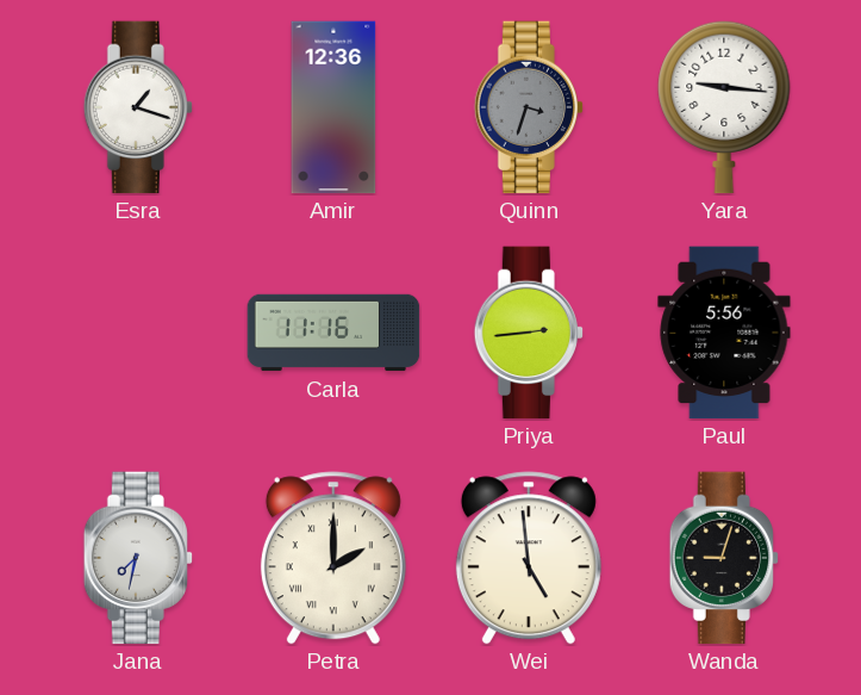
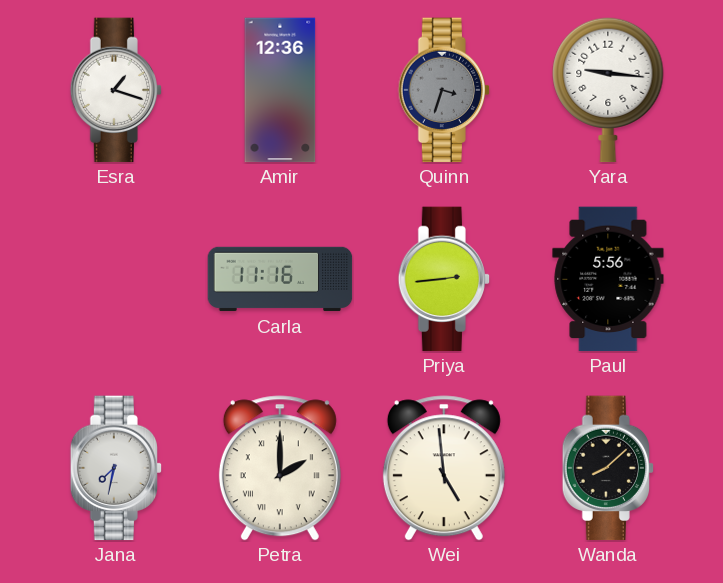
Wanda: 9:03 -> 8:08 (608, 468)
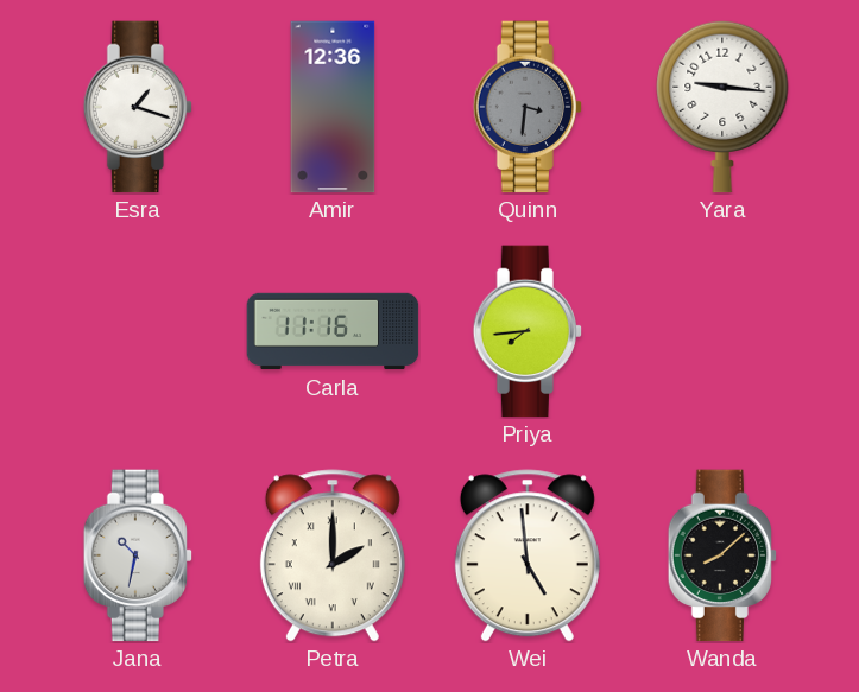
Quinn: 3:33 -> 3:31 (528, 107)
Priya: 2:44 -> 7:44 (528, 331)
Paul: 5:56 -> none (608, 279)
Jana: 7:32 -> 10:32 (138, 555)
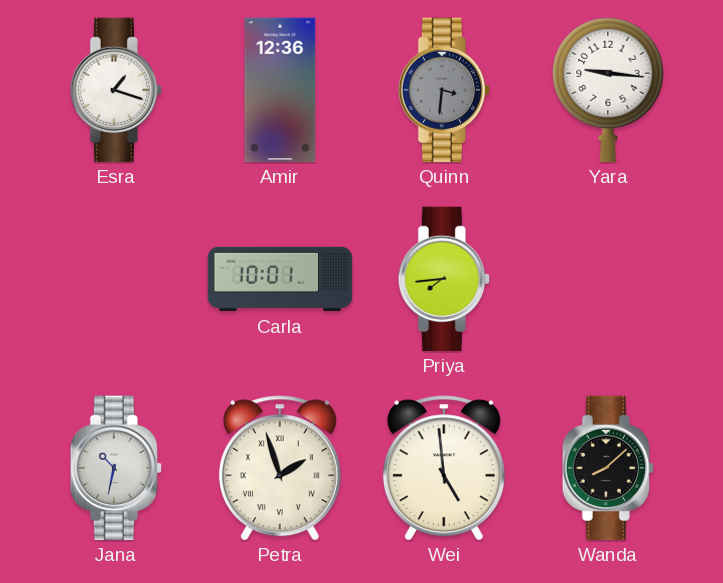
Carla: 11:16 -> 10:01 (280, 279)
Petra: 2:00 -> 1:57 (280, 468)
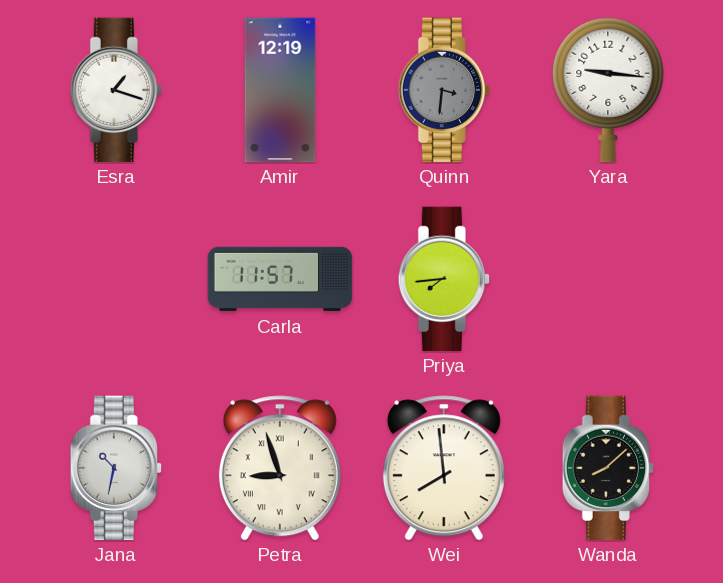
Amir: 12:36 -> 12:19 (280, 90)
Carla: 10:01 -> 11:57 (280, 279)
Petra: 1:57 -> 8:57 (280, 468)
Wei: 4:59 -> 7:59 (444, 468)
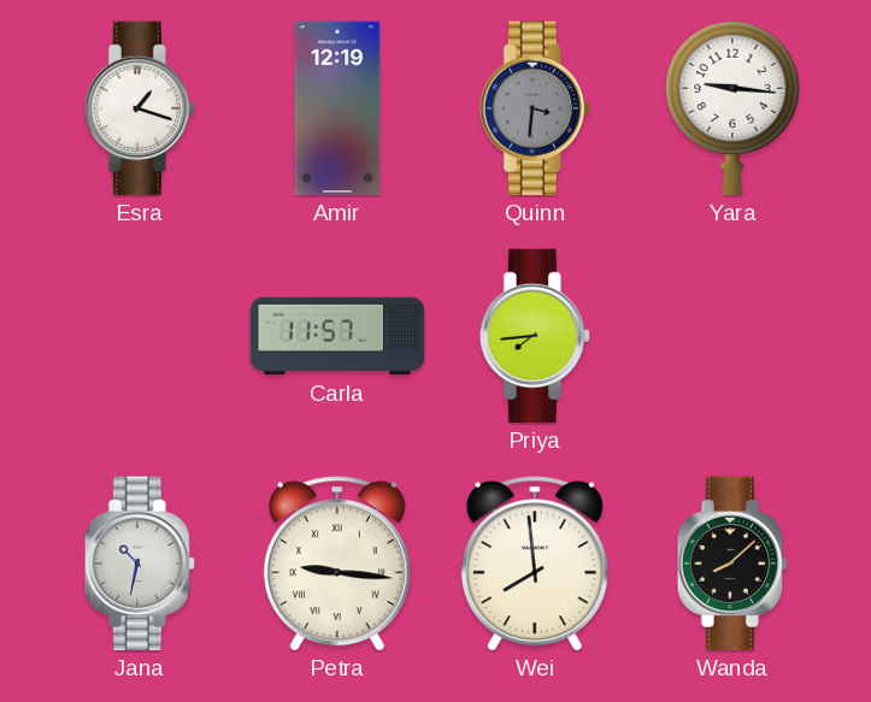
Petra: 8:57 -> 9:16 (337, 564)
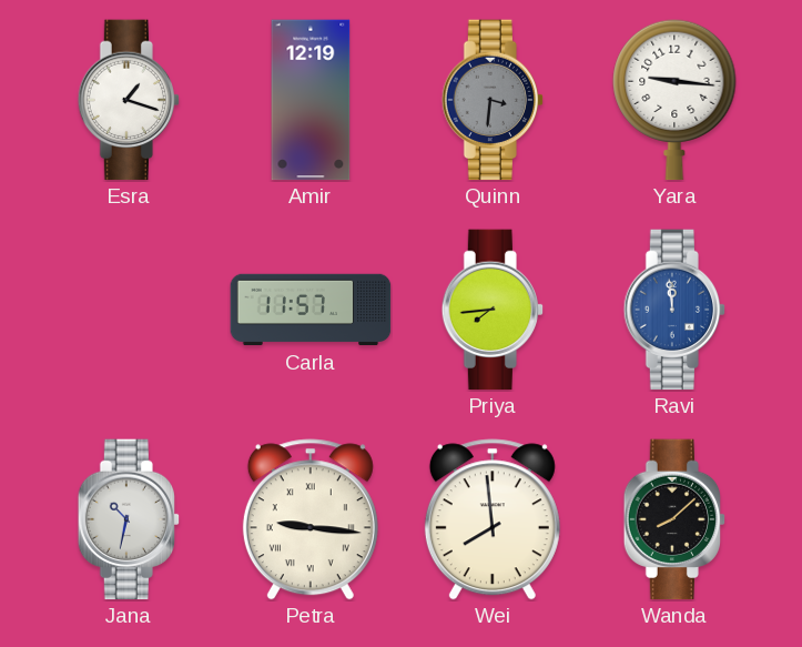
Ravi: none -> 11:59 (674, 310)
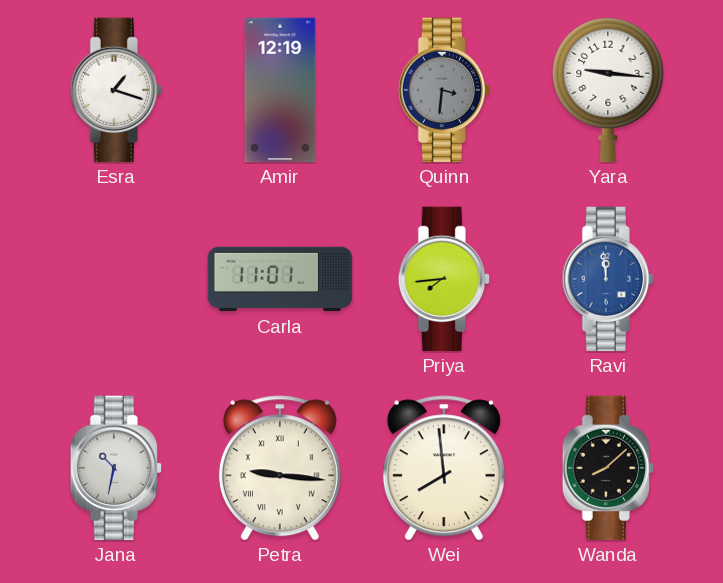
Carla: 11:57 -> 11:01 (280, 279)
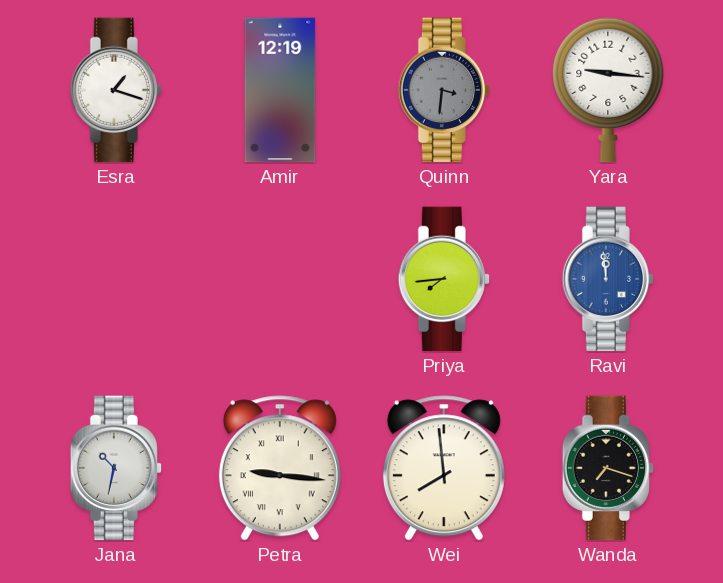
Carla: 11:01 -> none (280, 279)
Wanda: 8:08 -> 7:18 (608, 468)
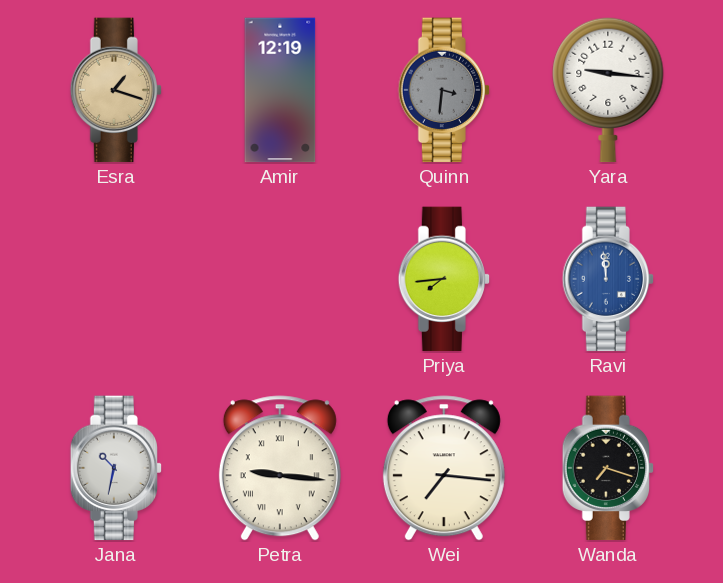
Esra dial: white -> champagne (116, 90)
Wei: 7:59 -> 7:16 (444, 468)
